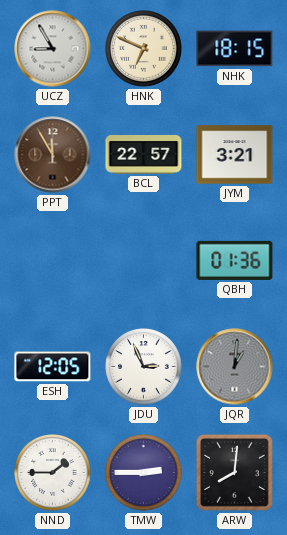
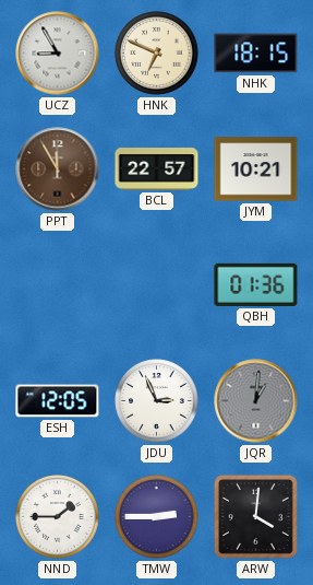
JYM: 3:21 -> 10:21 (256, 169)
ARW: 8:01 -> 4:01 (255, 516)
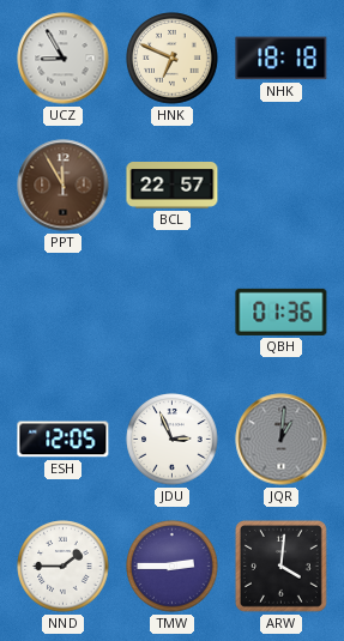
NHK: 18:15 -> 18:18 (282, 59)
JYM: 10:21 -> none (256, 169)
